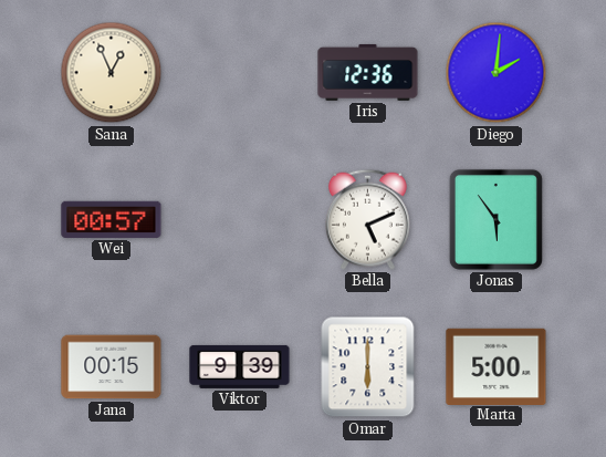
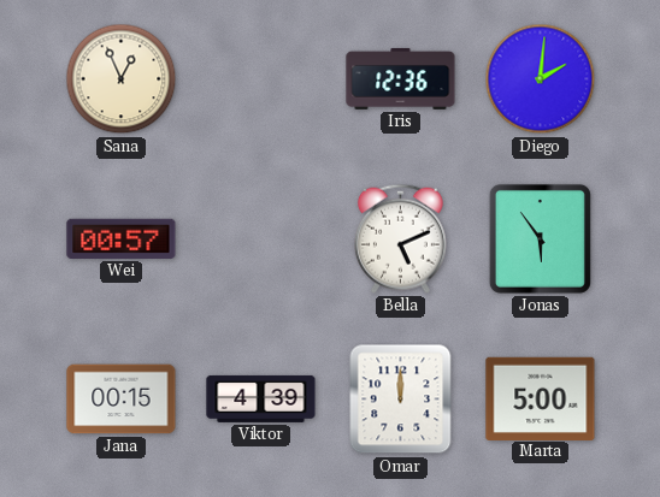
Viktor: 9:39 -> 4:39 (261, 398)
Omar: 6:00 -> 12:00 (401, 400)
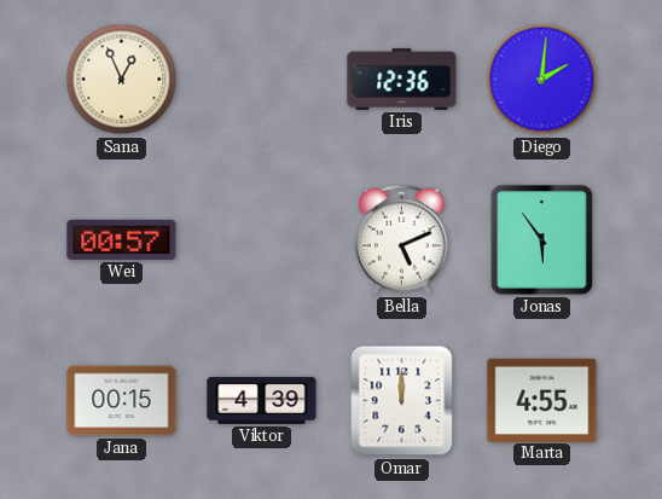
Marta: 5:00 -> 4:55 (542, 400)
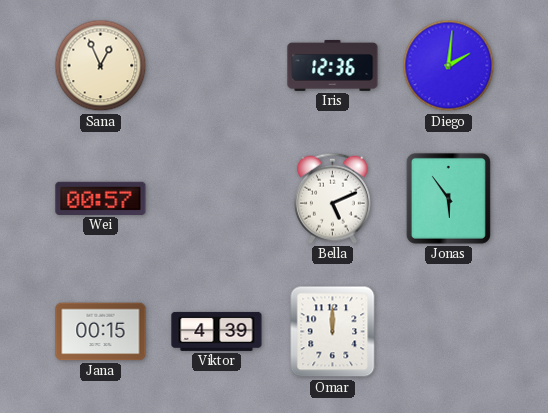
Marta: 4:55 -> none (542, 400)
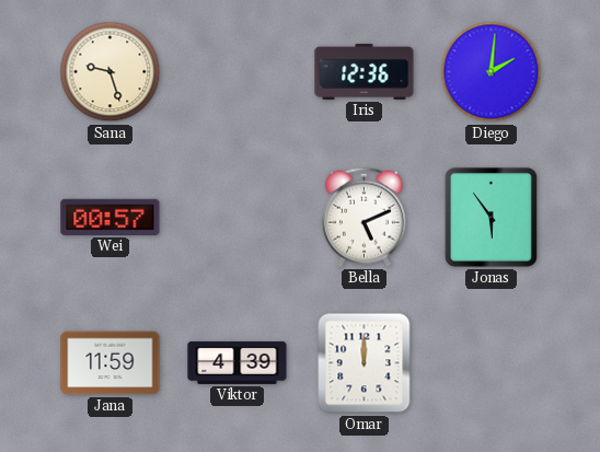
Sana: 12:56 -> 9:27 (111, 72)
Jana: 00:15 -> 11:59 (111, 363)
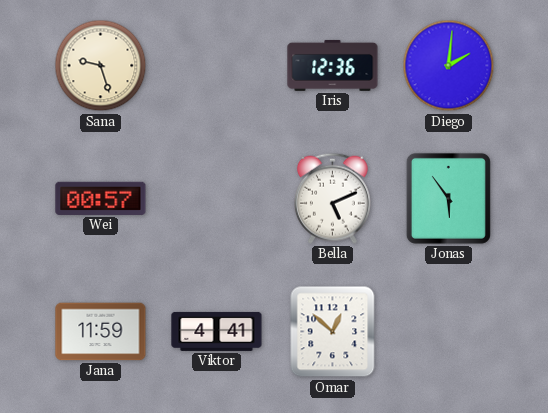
Viktor: 4:39 -> 4:41 (217, 331)
Omar: 12:00 -> 12:52 (333, 332)
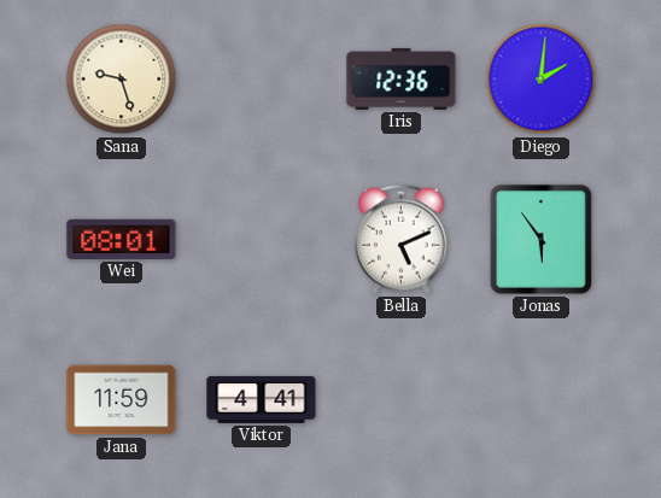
Wei: 00:57 -> 08:01 (122, 239)
Omar: 12:52 -> none (333, 332)
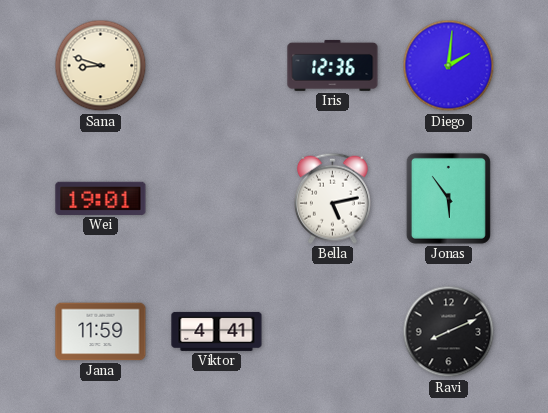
Sana: 9:27 -> 8:48 (101, 66)
Wei: 08:01 -> 19:01 (101, 198)
Bella: 5:11 -> 5:13 (332, 198)
Ravi: none -> 8:11 (449, 332)
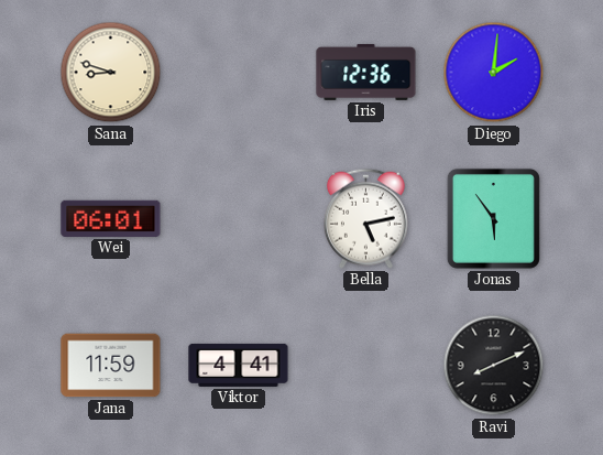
Wei: 19:01 -> 06:01 (111, 218)
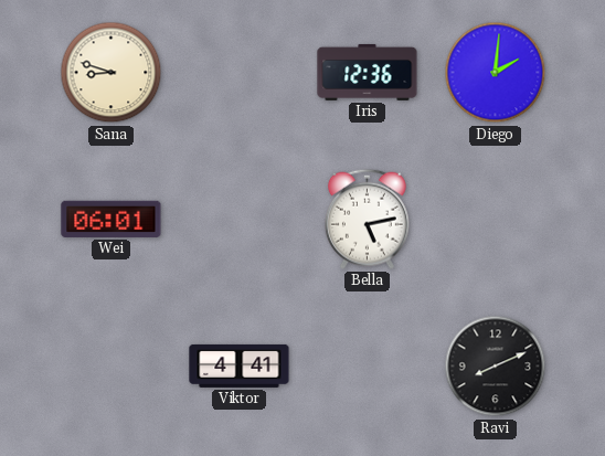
Jonas: 5:54 -> none (493, 218)
Jana: 11:59 -> none (111, 366)
